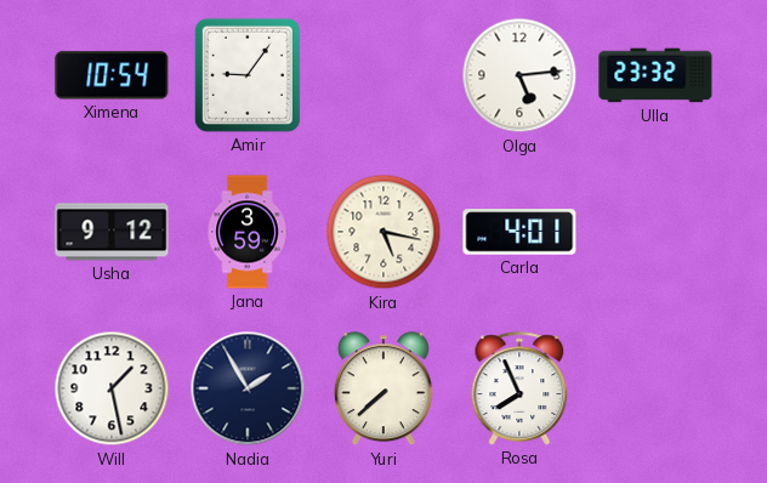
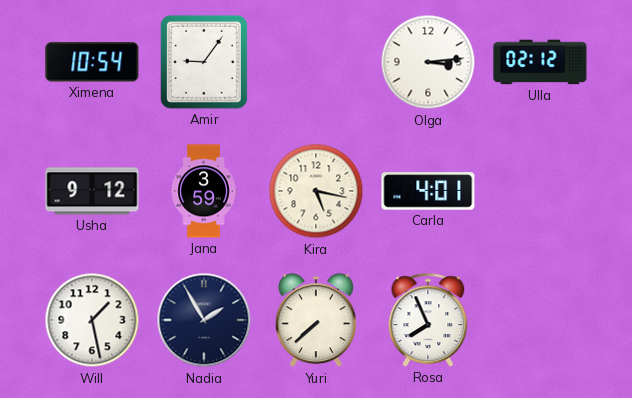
Olga: 5:14 -> 3:14 (428, 62)
Ulla: 23:32 -> 02:12 (540, 62)
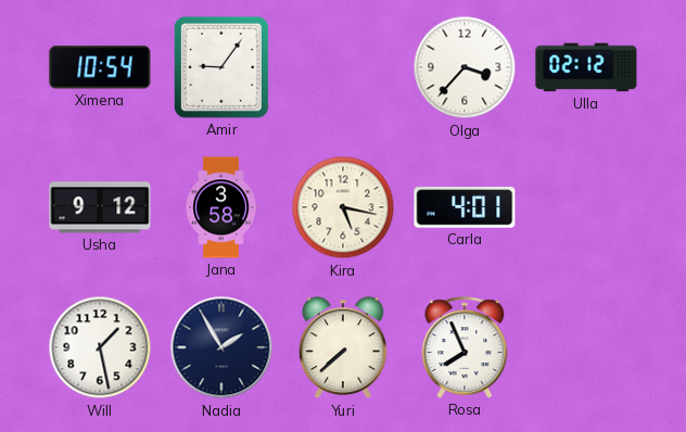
Olga: 3:14 -> 3:37 (465, 67)
Jana: 3:59 -> 3:58 (221, 207)
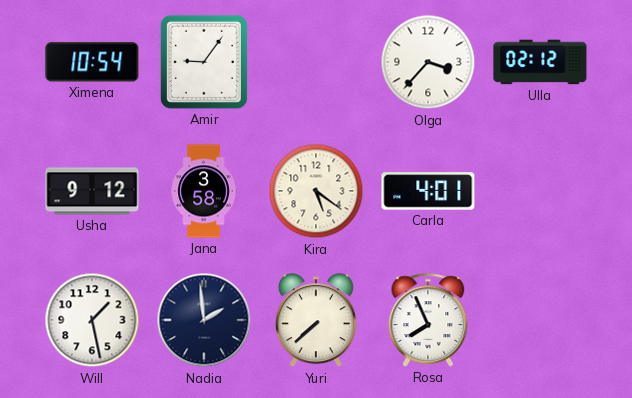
Kira: 5:17 -> 5:21 (316, 191)
Nadia: 1:55 -> 1:59 (204, 320)
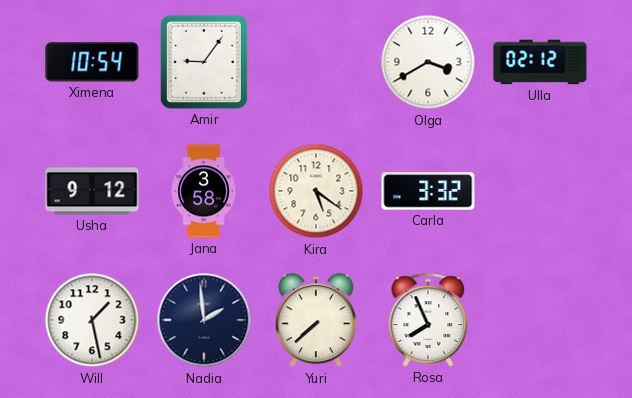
Olga: 3:37 -> 3:40 (428, 62)
Carla: 4:01 -> 3:32 (428, 191)
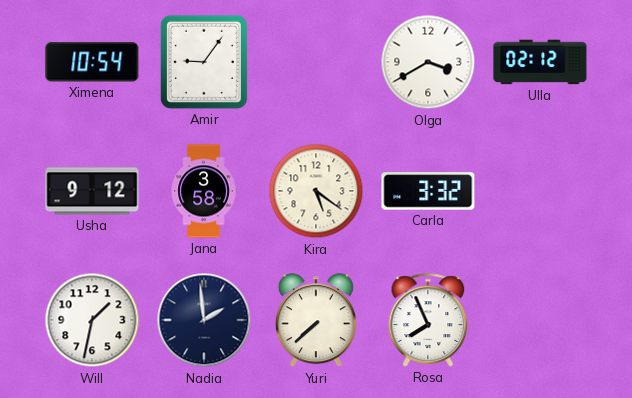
Will: 1:28 -> 1:32 (92, 320)
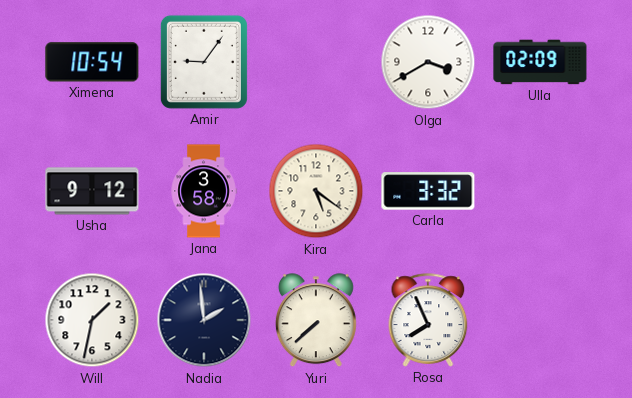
Ulla: 02:12 -> 02:09 (540, 62)
